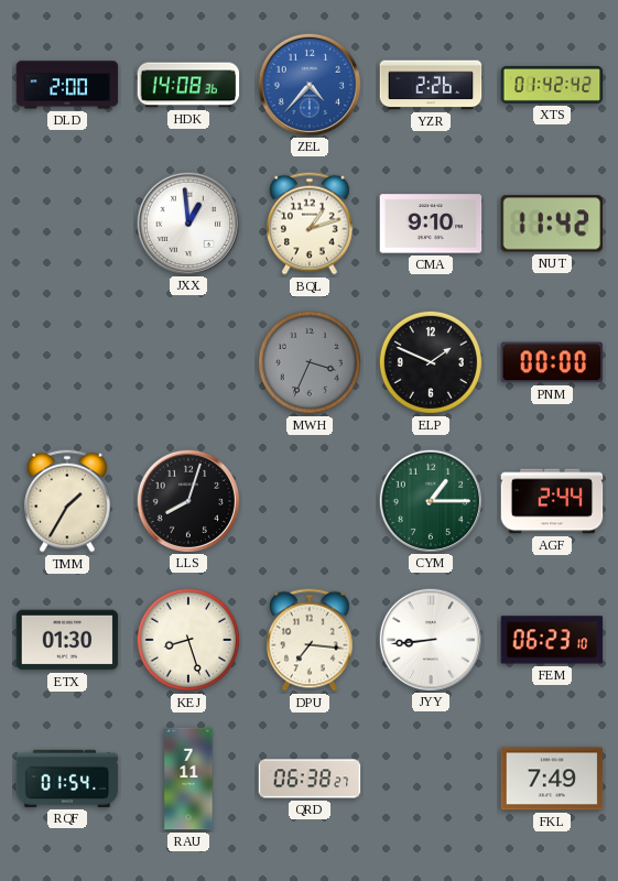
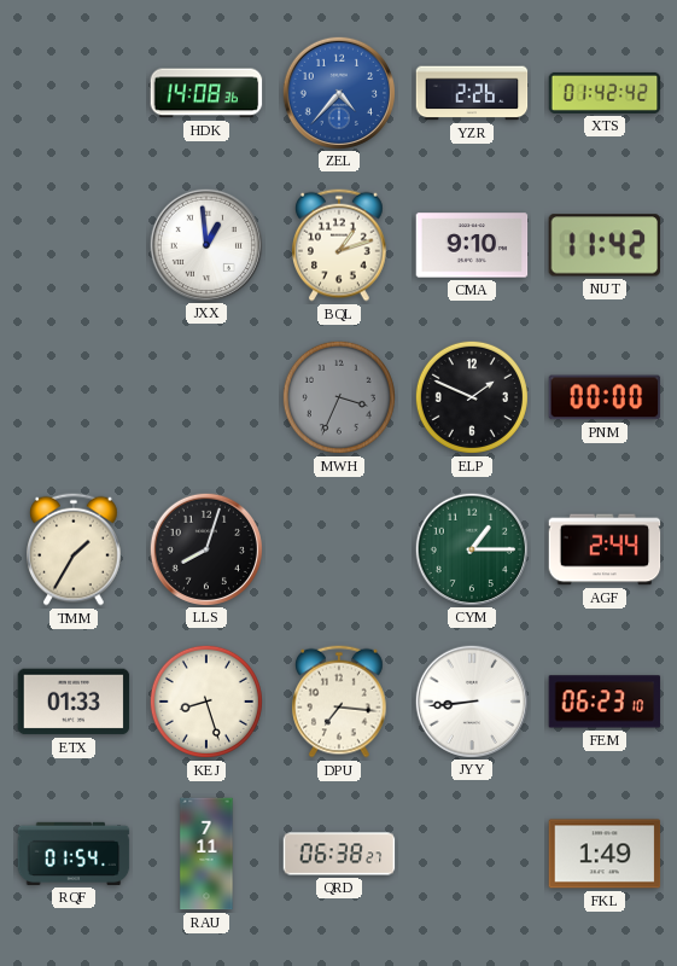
DLD: 2:00 -> none (67, 85)
ETX: 01:30 -> 01:33 (74, 702)
FKL: 7:49 -> 1:49 (605, 854)
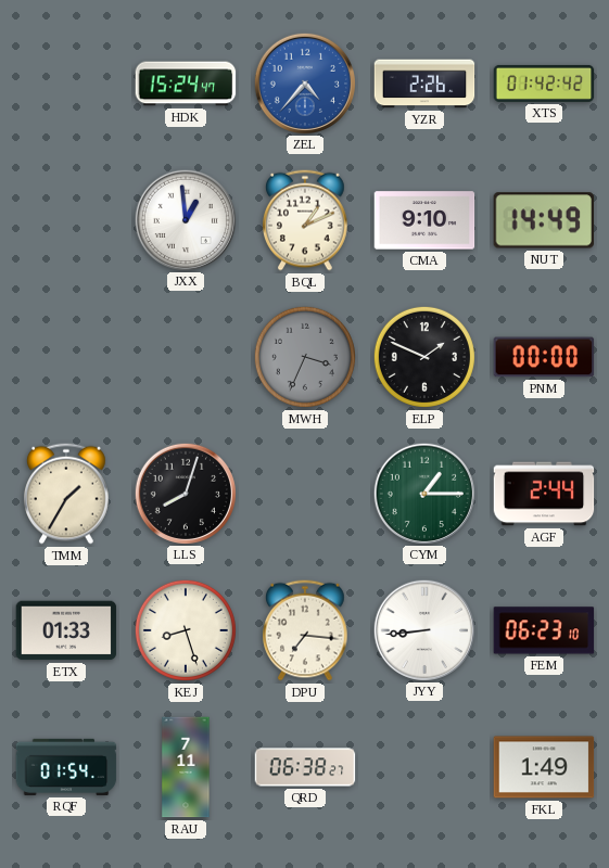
HDK: 14:08 -> 15:24 (186, 84)
BQL: 1:12 -> 1:11 (306, 220)
NUT: 11:42 -> 14:49 (544, 220)
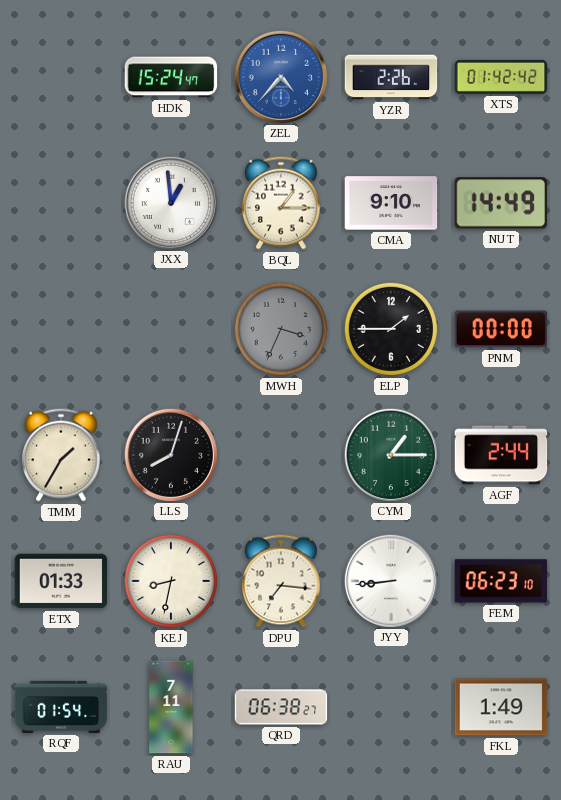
BQL: 1:11 -> 1:15 (282, 203)
ELP: 1:49 -> 1:45 (391, 329)
KEJ: 8:27 -> 8:32 (171, 581)
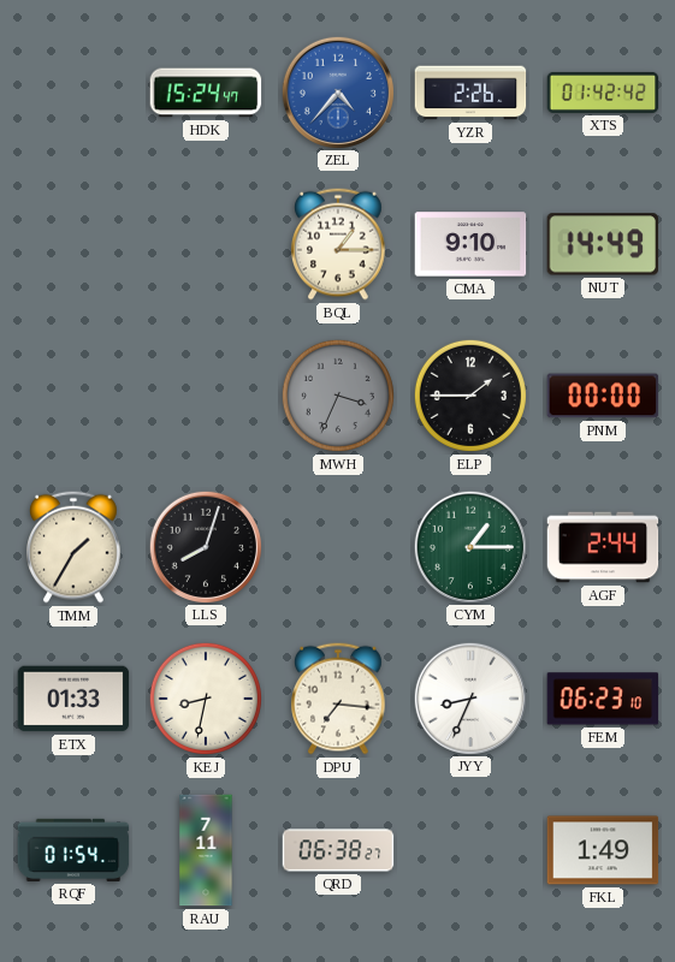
JXX: 12:59 -> none (170, 202)
JYY: 8:44 -> 8:34 (469, 697)
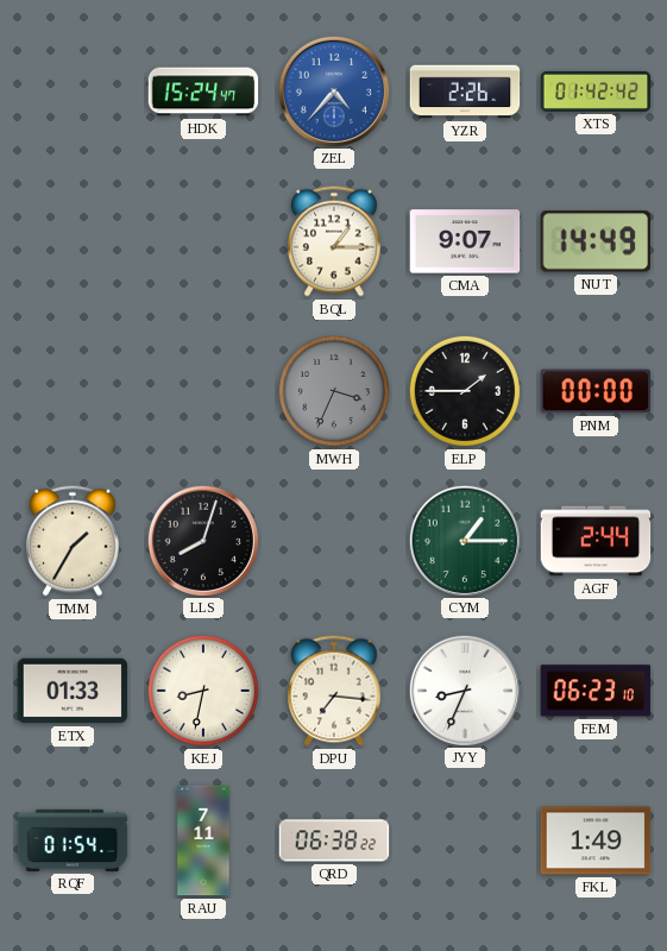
CMA: 9:10 -> 9:07 (465, 241)
QRD: 06:38:27 -> 06:38:22 (334, 840)
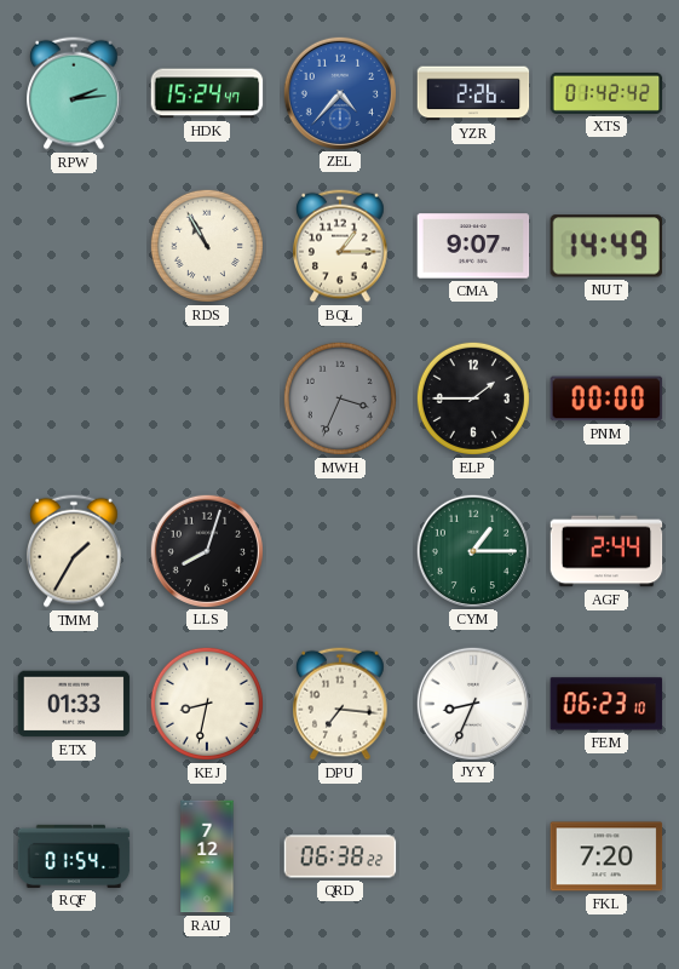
RPW: none -> 2:14 (75, 93)
RDS: none -> 10:55 (207, 246)
RAU: 7:11 -> 7:12 (207, 856)
FKL: 1:49 -> 7:20 (606, 856)
